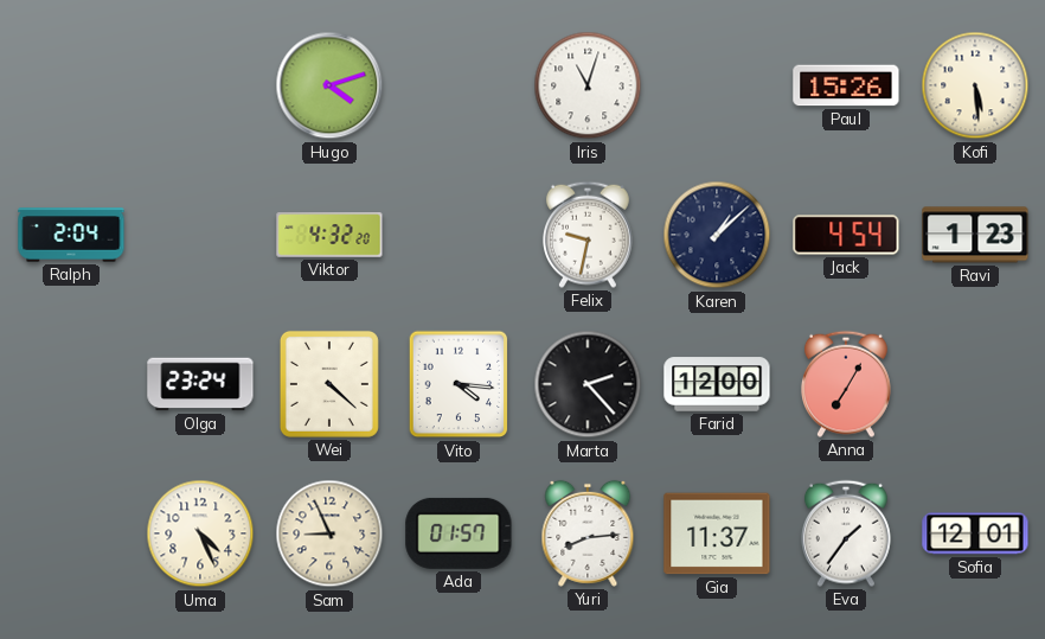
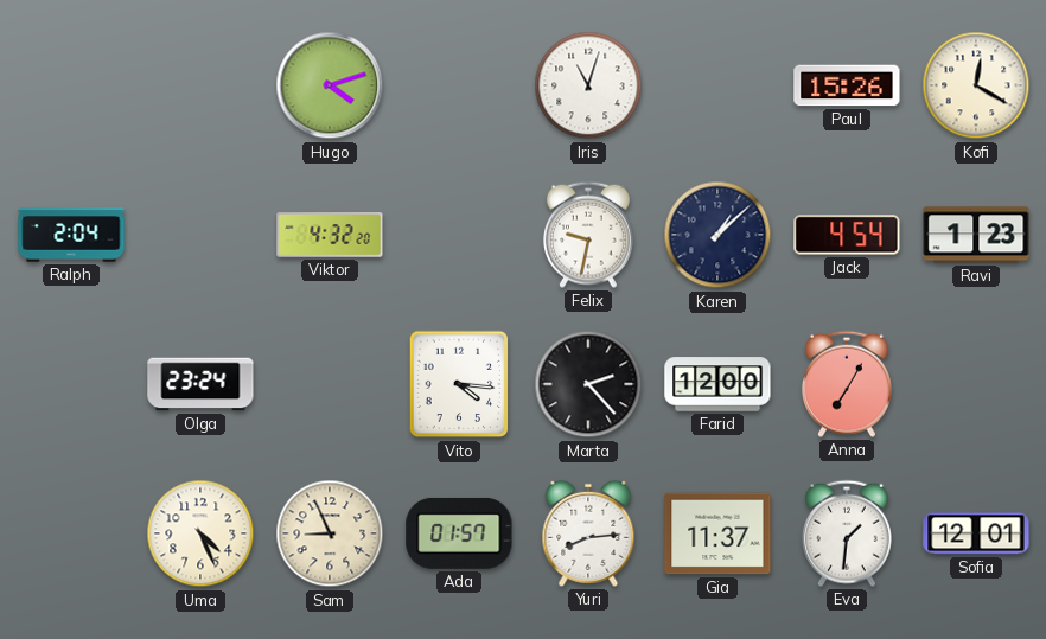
Kofi: 5:29 -> 12:20 (976, 85)
Wei: 4:22 -> none (329, 384)
Eva: 1:36 -> 1:31 (847, 533)
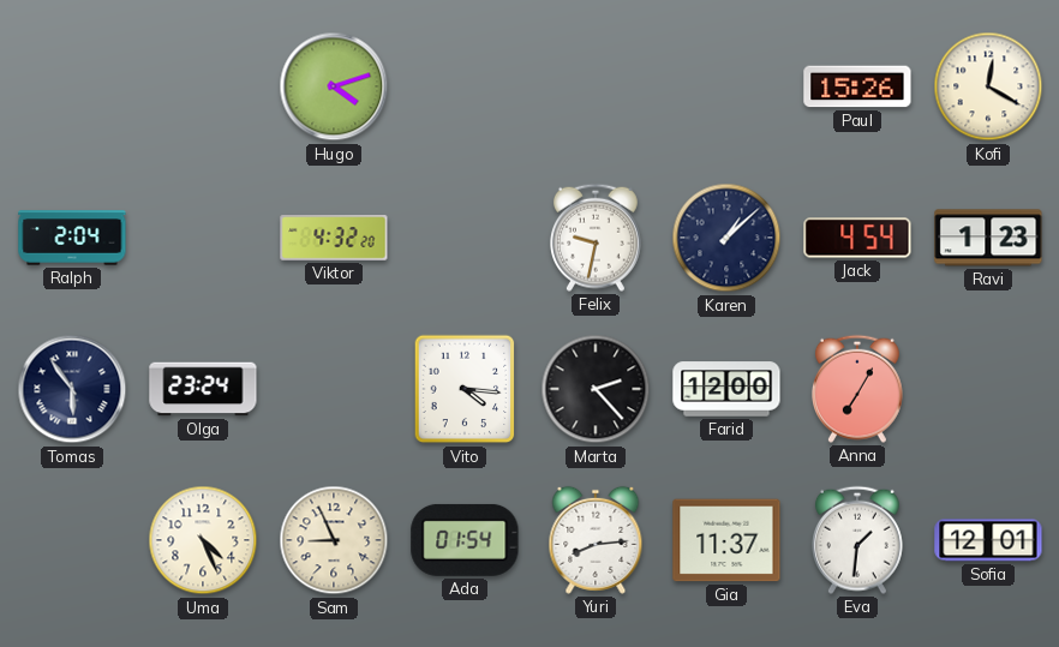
Iris: 11:03 -> none (588, 85)
Tomas: none -> 5:54 (72, 389)
Ada: 01:57 -> 01:54 (465, 540)
